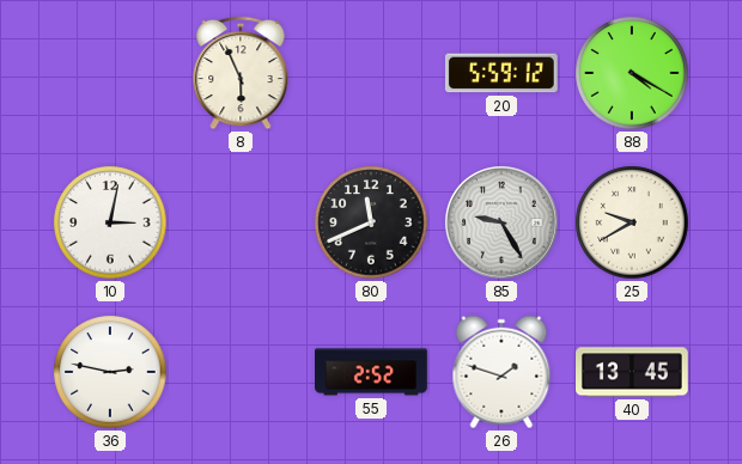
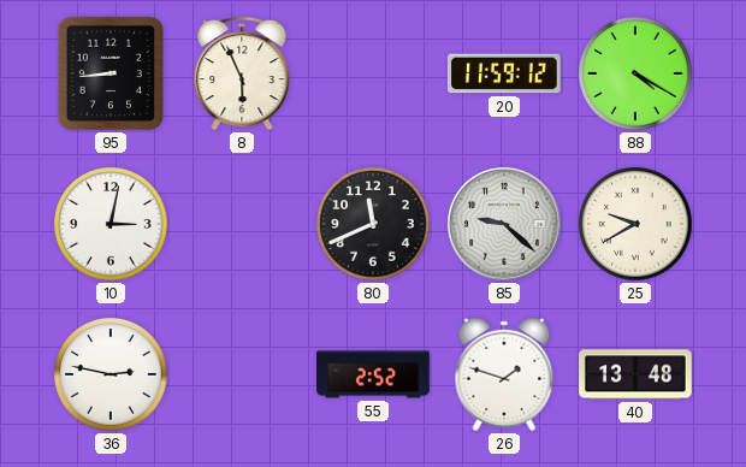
95: none -> 8:44 (111, 73)
20: 5:59 -> 11:59 (504, 73)
85: 9:25 -> 9:22 (505, 225)
40: 13:45 -> 13:48 (637, 374)
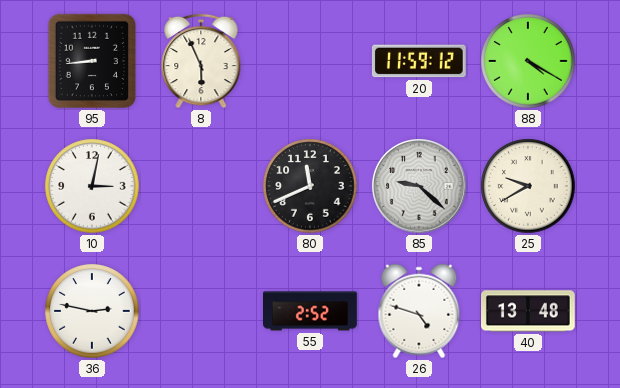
26: 1:48 -> 4:48 (419, 311)
